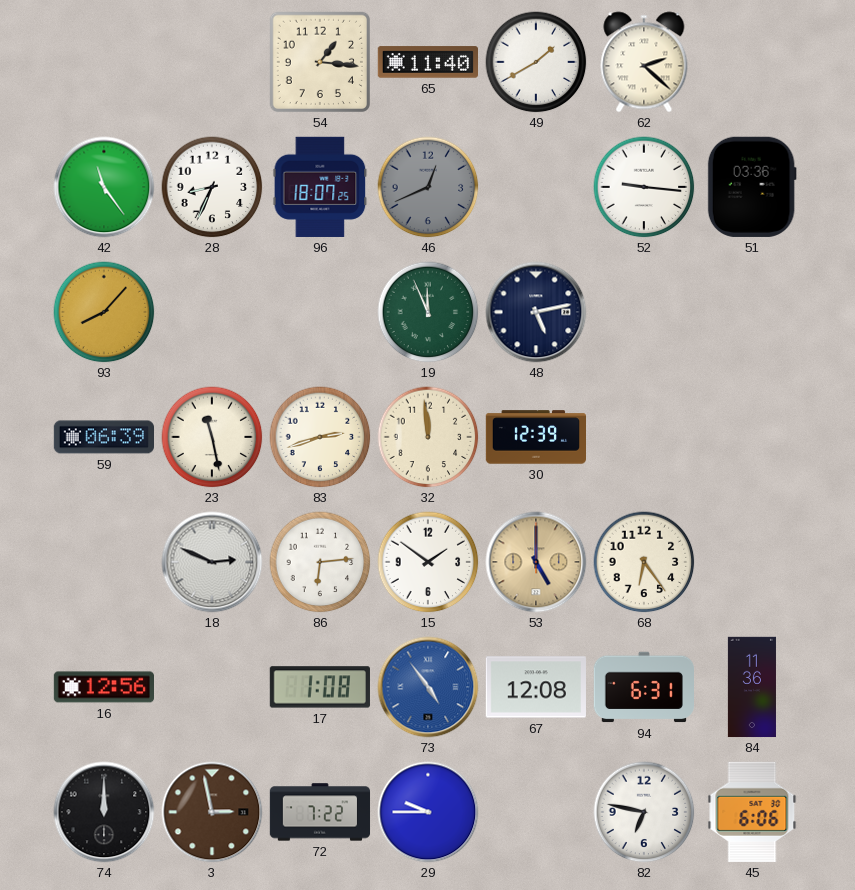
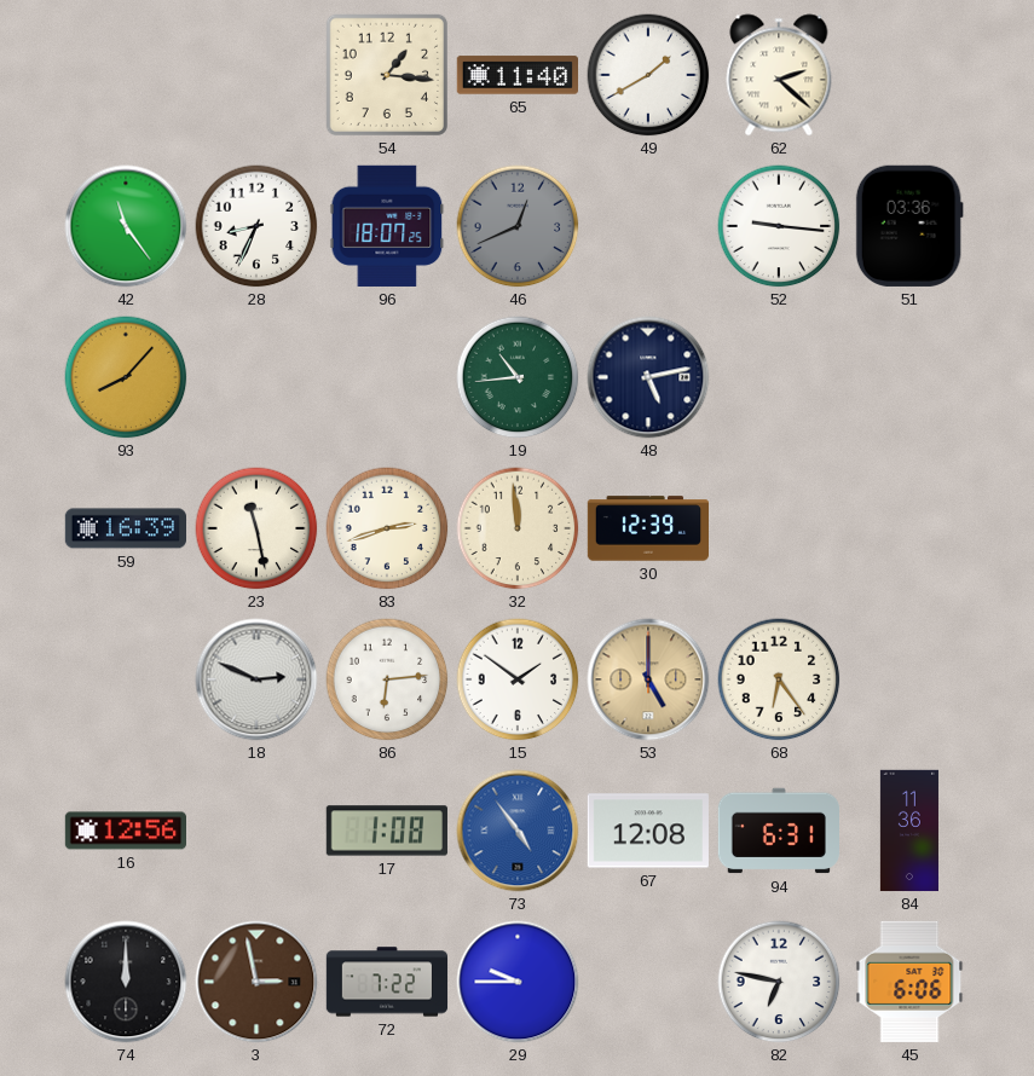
19: 11:56 -> 10:44 (518, 377)
59: 06:39 -> 16:39 (125, 528)
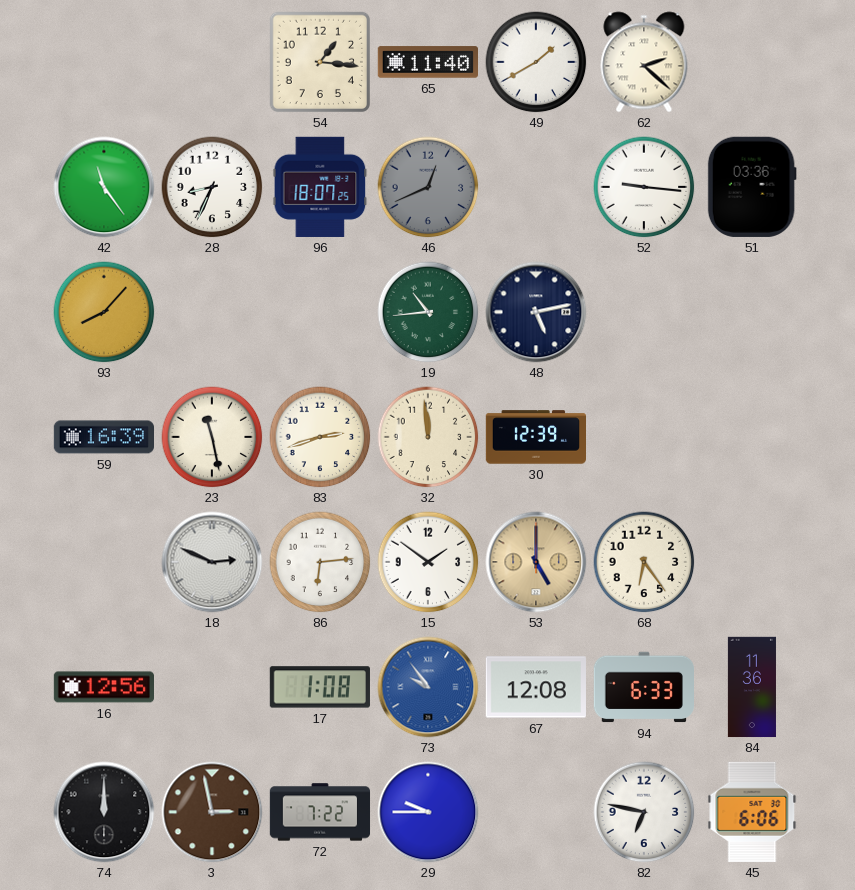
73: 4:54 -> 9:54 (428, 687)
94: 6:31 -> 6:33 (643, 687)
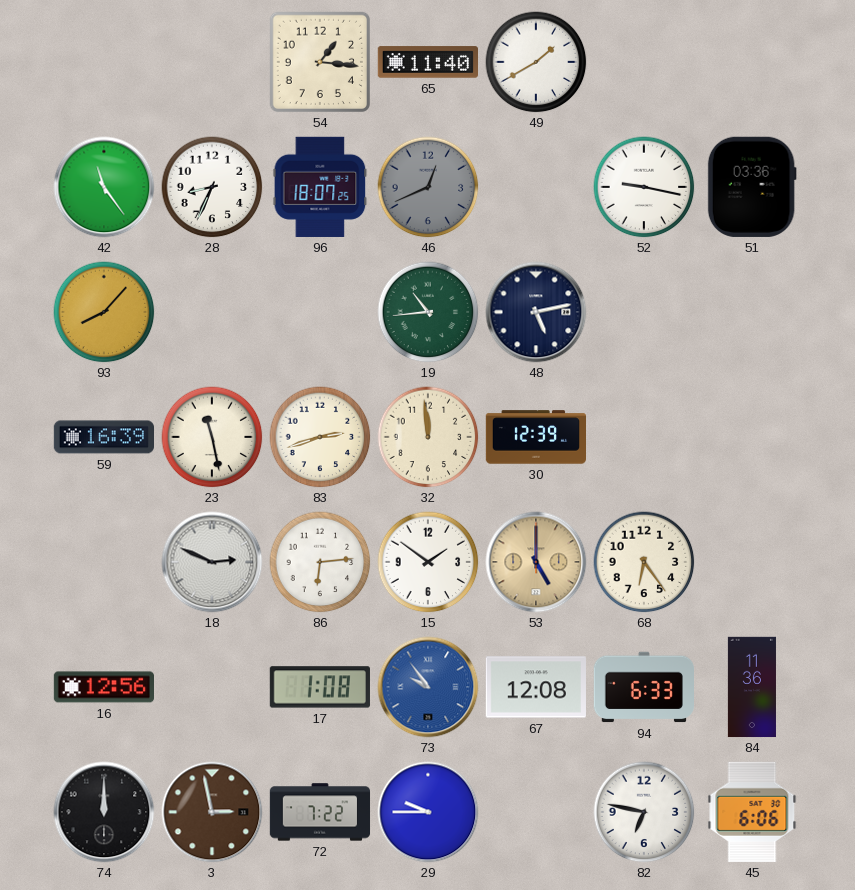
62: 2:22 -> none (644, 62)
52: 9:16 -> 9:17 (644, 187)
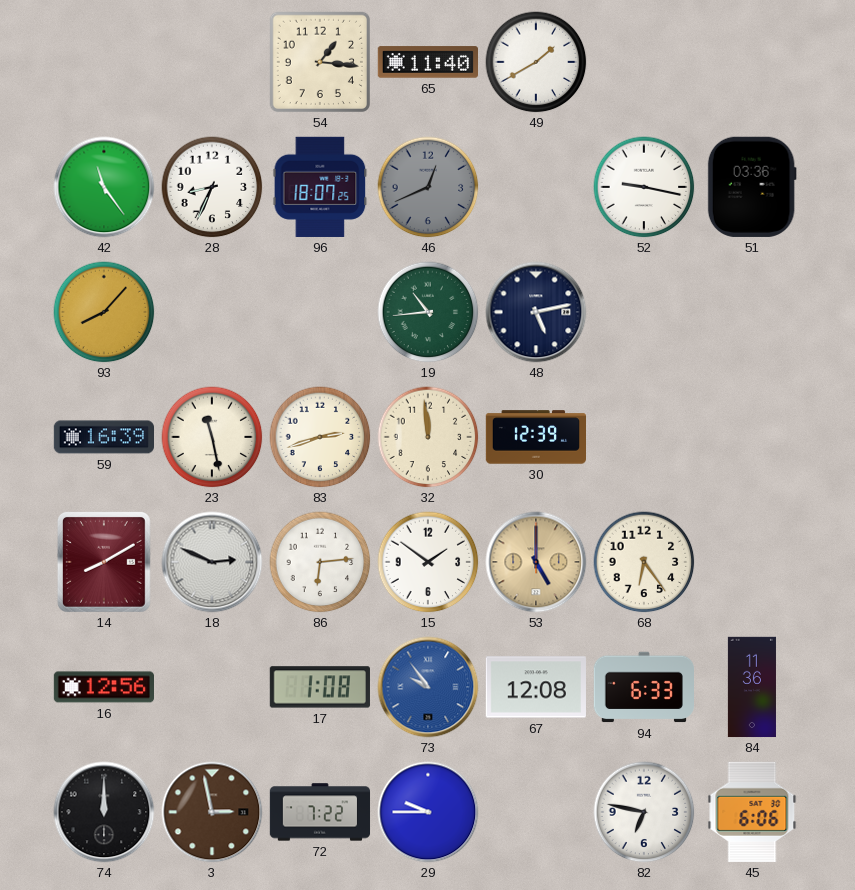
14: none -> 8:10 (104, 563)
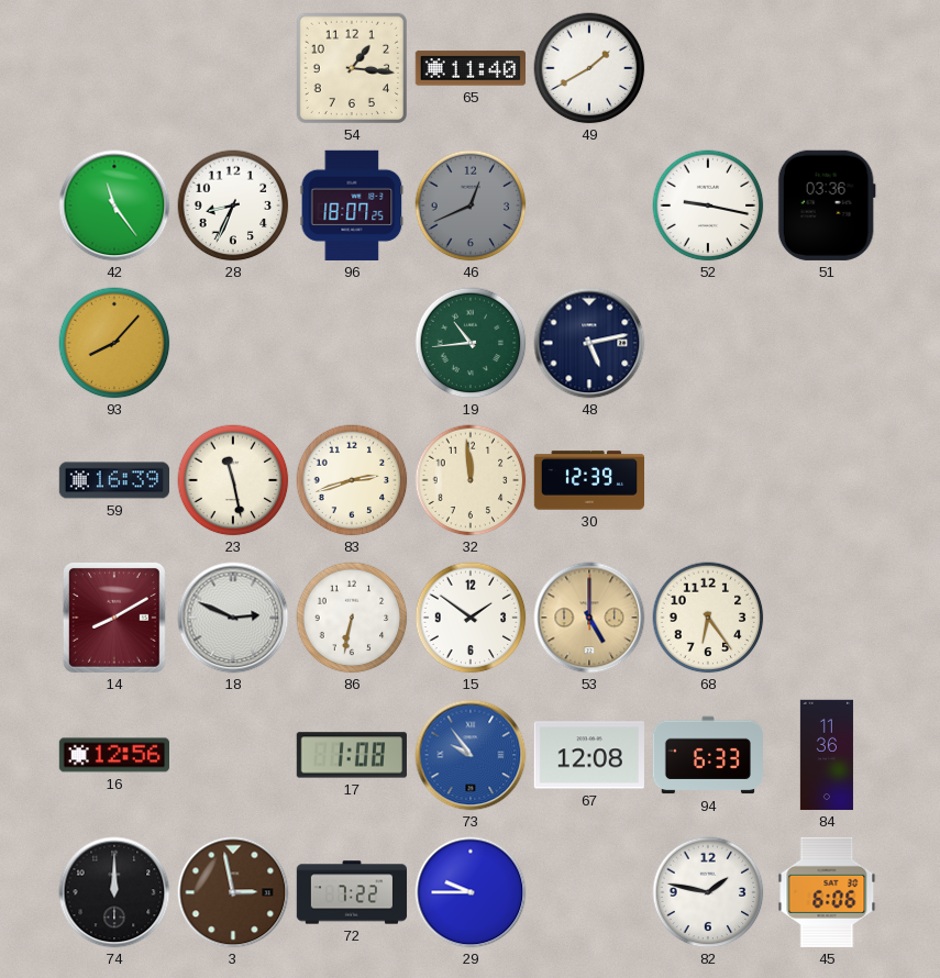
86: 6:14 -> 6:32 (352, 618)
82: 6:47 -> 1:47 (708, 892)
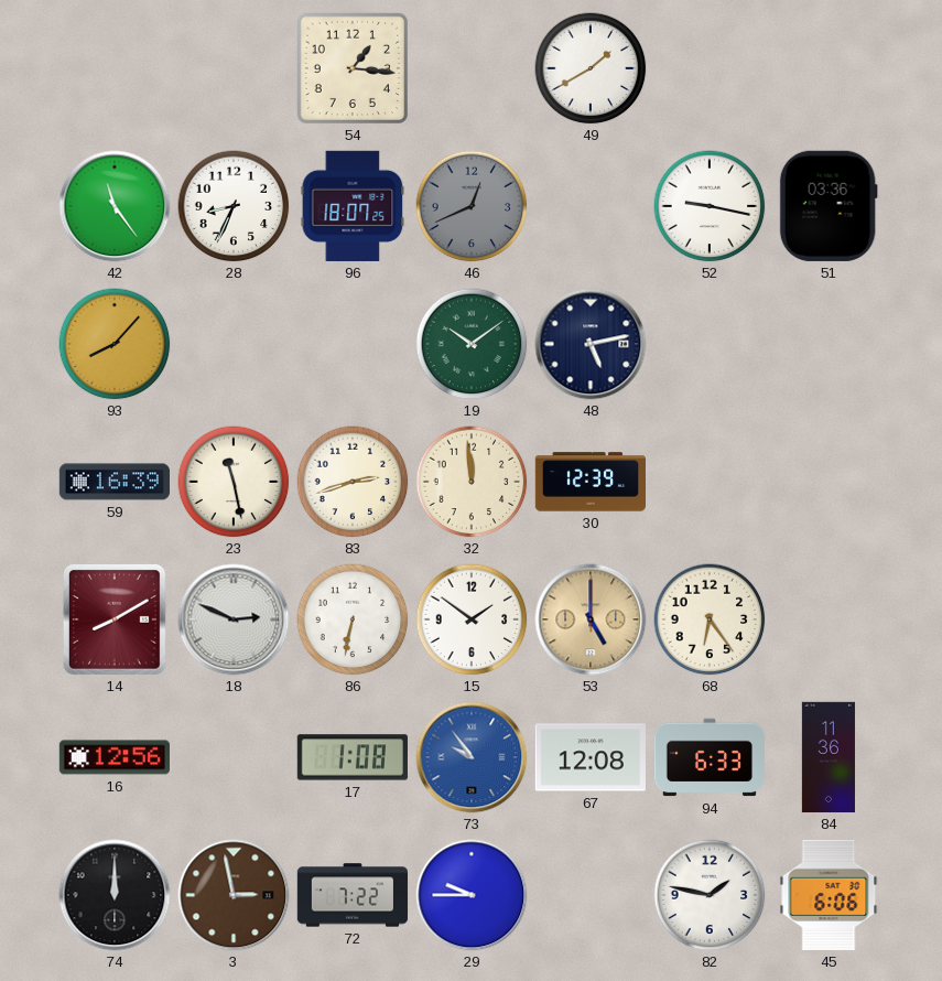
65: 11:40 -> none (469, 68)
19: 10:44 -> 10:09 (472, 344)
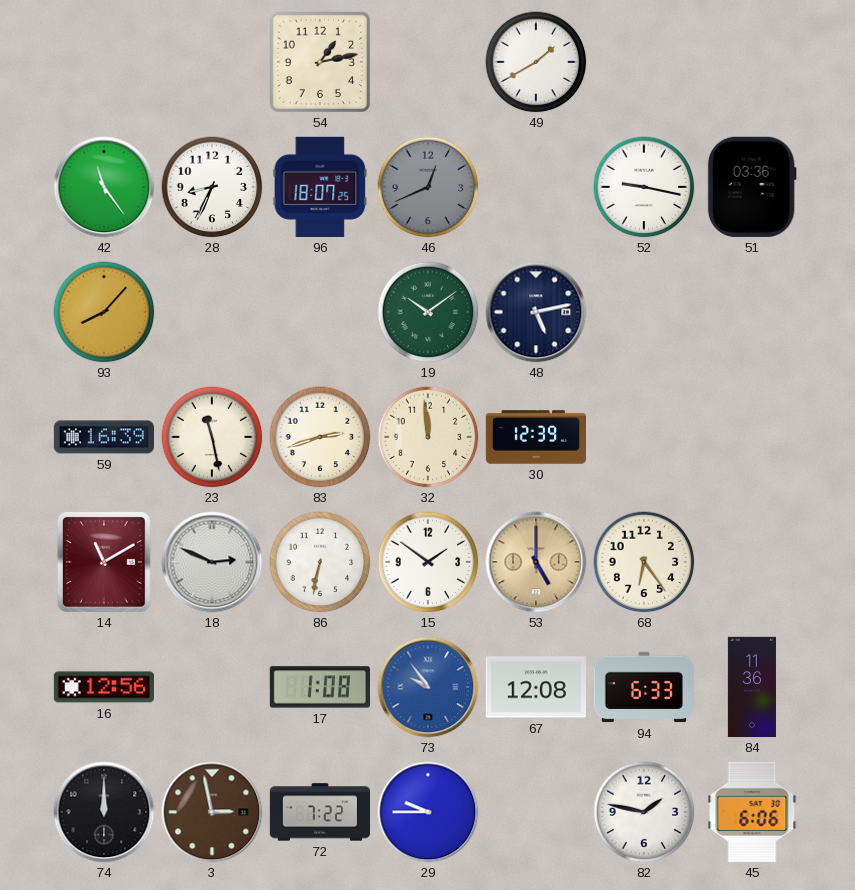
54: 1:16 -> 1:13 (320, 62)
14: 8:10 -> 11:10 (104, 563)
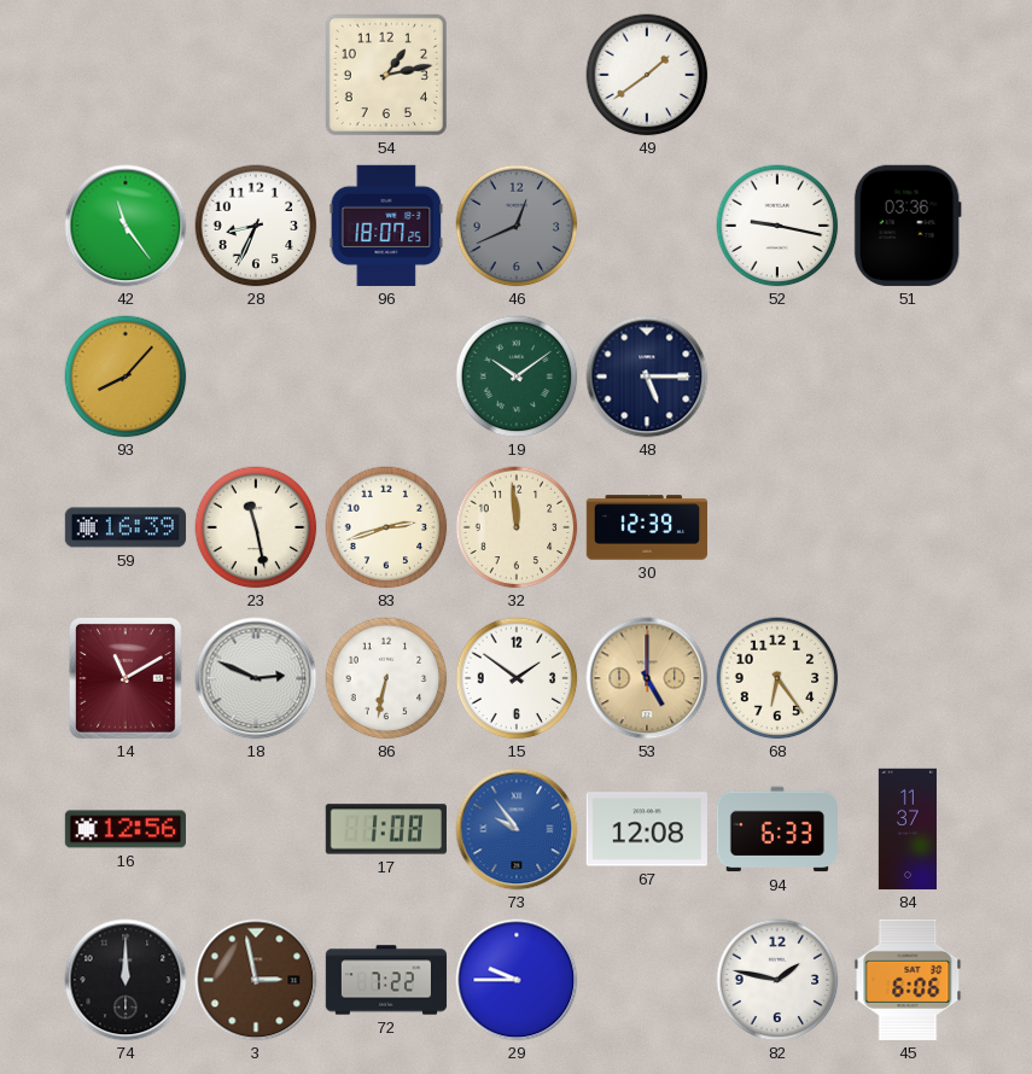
49: 1:40 -> 1:39 (647, 75)
48: 5:13 -> 5:15 (647, 377)
84: 11:36 -> 11:37 (908, 829)
